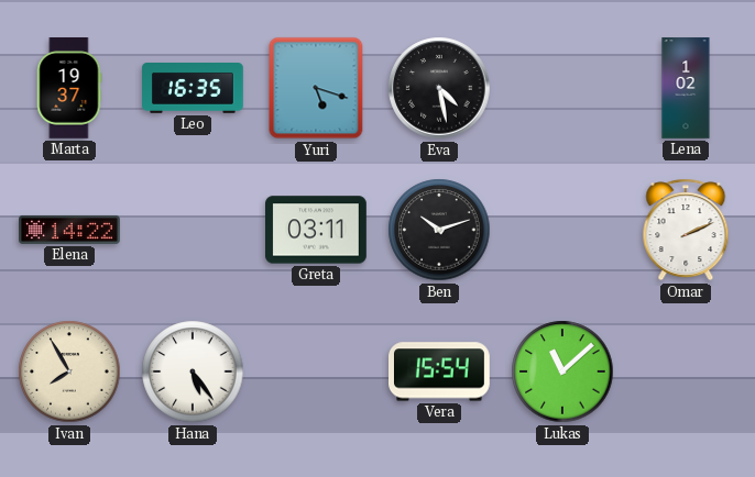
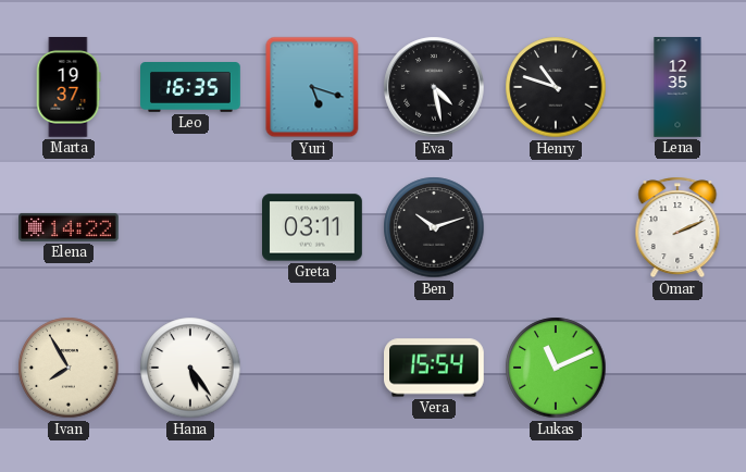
Henry: none -> 10:48 (556, 87)
Lena: 1:02 -> 12:35 (677, 87)
Lukas: 11:08 -> 11:11 (556, 368)
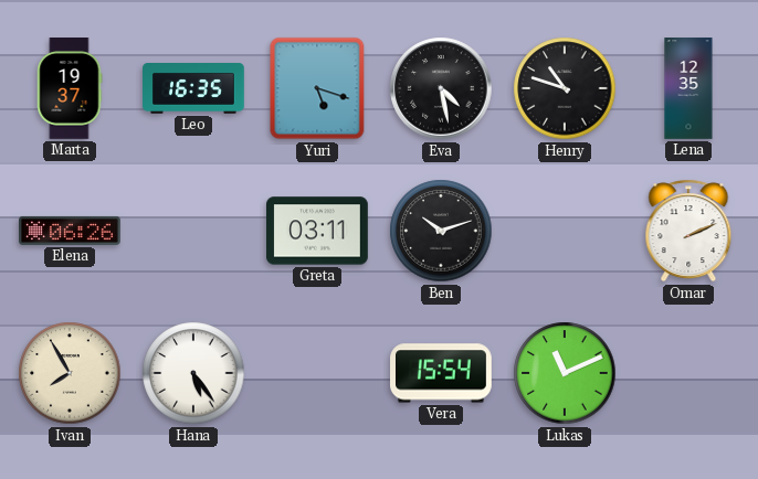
Elena: 14:22 -> 06:26 (71, 231)
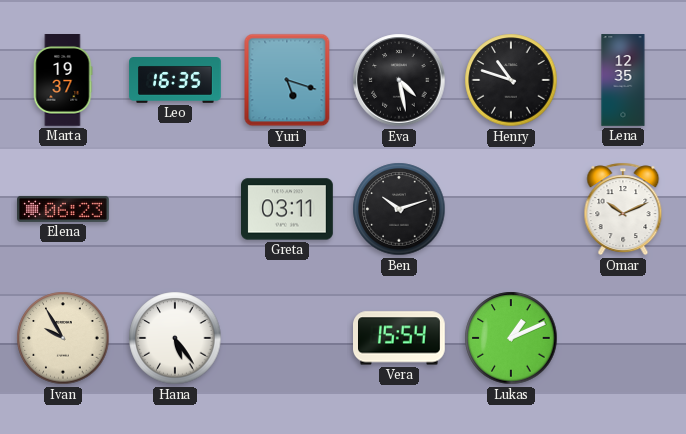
Elena: 06:26 -> 06:23 (64, 209)
Omar: 2:11 -> 10:11 (623, 209)
Ivan: 7:55 -> 9:55 (63, 338)
Lukas: 11:11 -> 1:11 (511, 338)
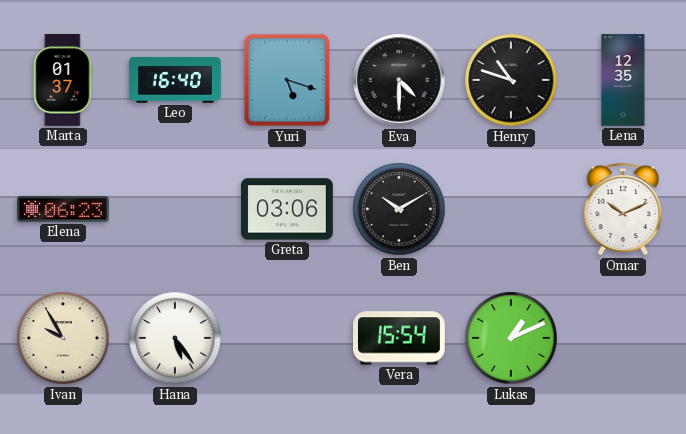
Marta: 19:37 -> 01:37 (63, 81)
Leo: 16:35 -> 16:40 (175, 80)
Eva: 4:28 -> 4:30 (399, 80)
Greta: 03:11 -> 03:06 (288, 209)
Ben: 10:12 -> 10:10 (399, 209)
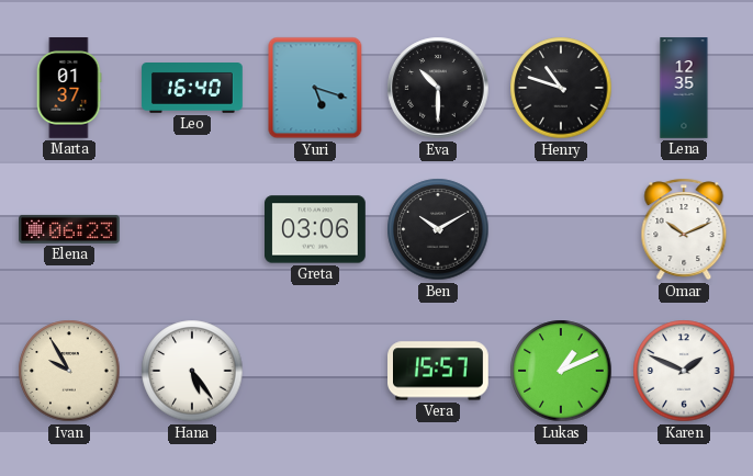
Eva: 4:30 -> 10:30 (438, 88)
Vera: 15:54 -> 15:57 (439, 371)
Karen: none -> 1:49 (684, 371)
